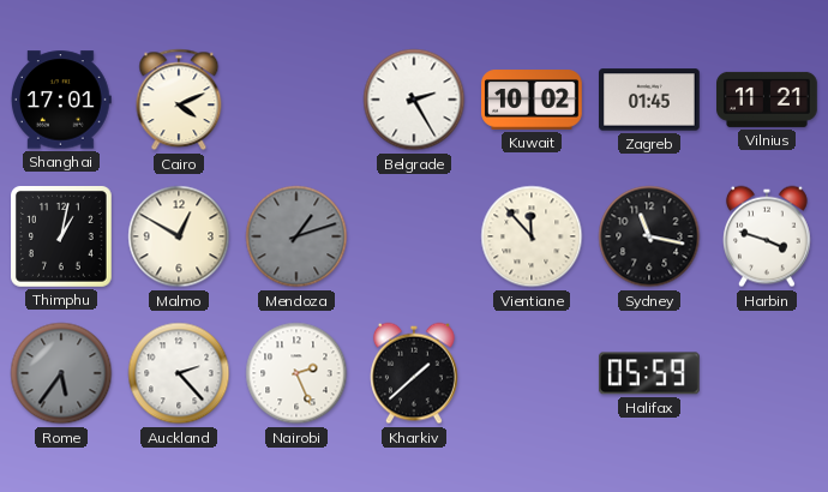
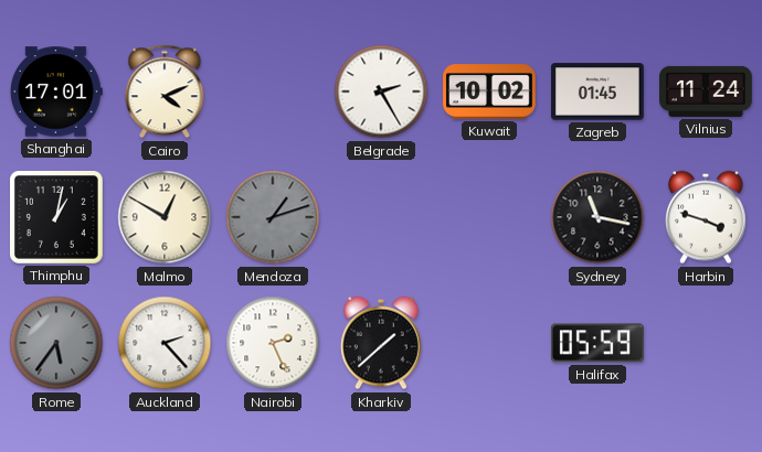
Vilnius: 11:21 -> 11:24 (706, 92)
Vientiane: 11:53 -> none (532, 236)
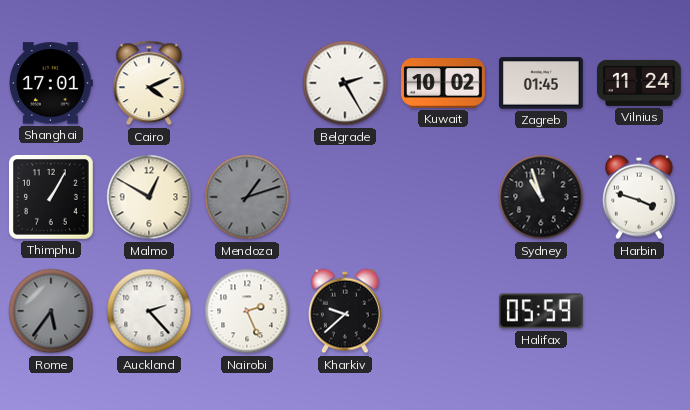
Thimphu: 1:02 -> 1:05 (52, 198)
Sydney: 11:17 -> 10:57 (541, 197)
Kharkiv: 1:38 -> 9:38 (346, 311)
